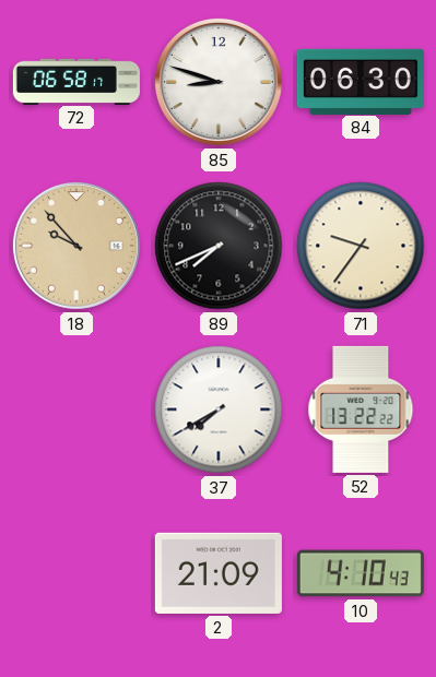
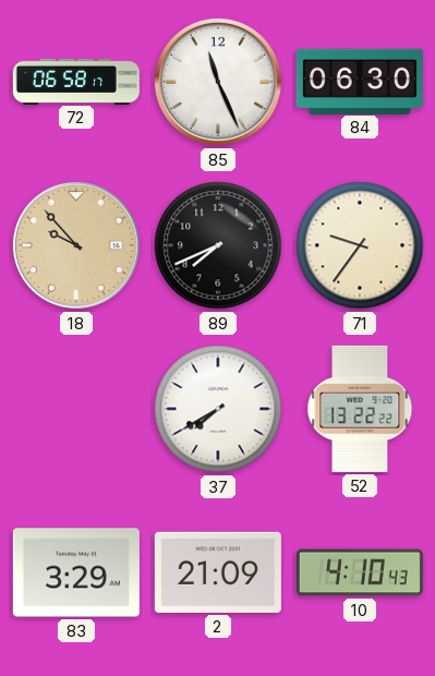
85: 8:48 -> 11:26 (218, 82)
83: none -> 3:29 (76, 572)
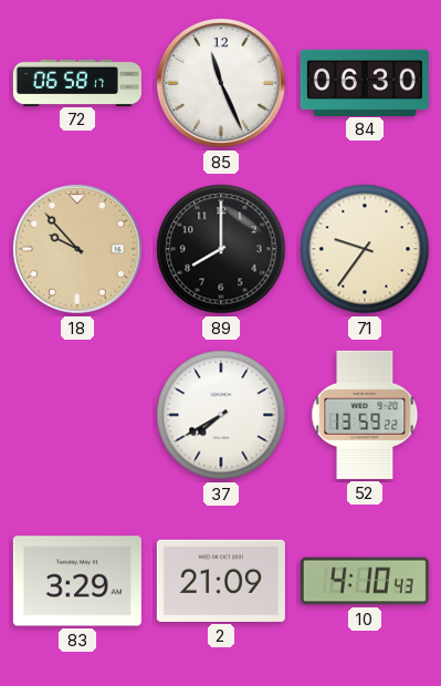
89: 7:41 -> 8:00 (221, 249)
52: 13:22 -> 13:59 (365, 415)
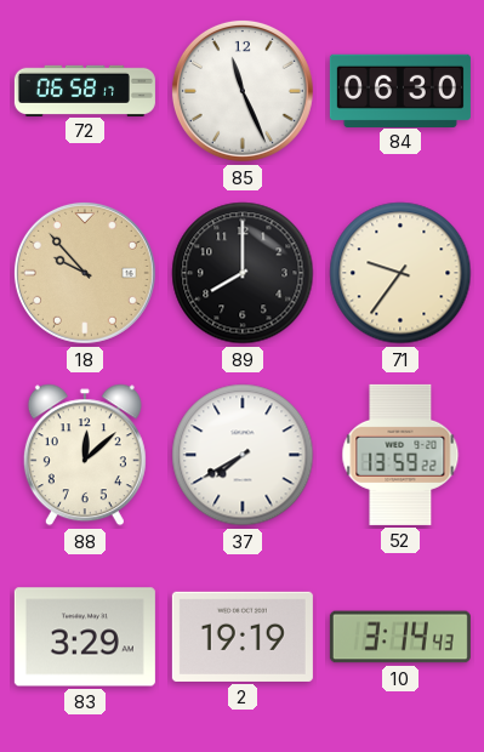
88: none -> 12:08 (85, 455)
2: 21:09 -> 19:19 (243, 637)
10: 4:10 -> 3:14 (400, 637)
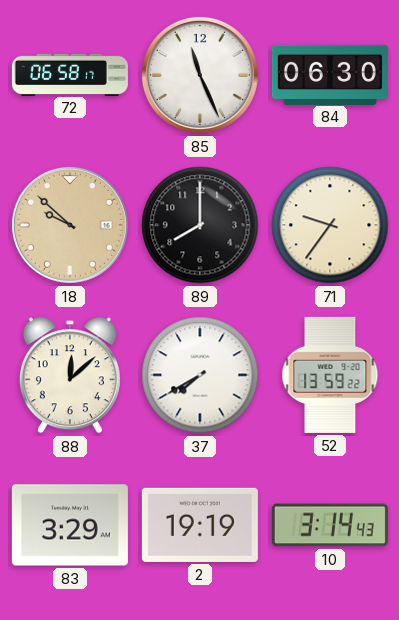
18: 9:53 -> 9:52 (70, 225)
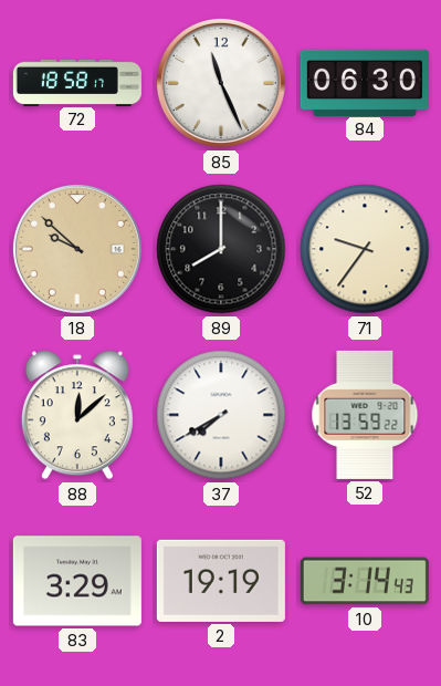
72: 06:58 -> 18:58 (77, 82)
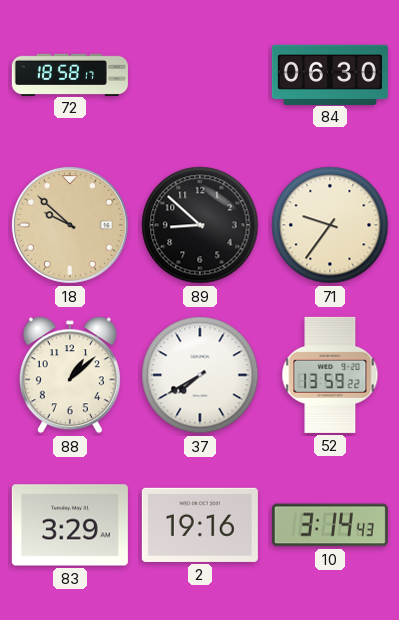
85: 11:26 -> none (221, 83)
89: 8:00 -> 8:52 (200, 225)
88: 12:08 -> 1:08 (70, 375)
2: 19:19 -> 19:16 (200, 525)
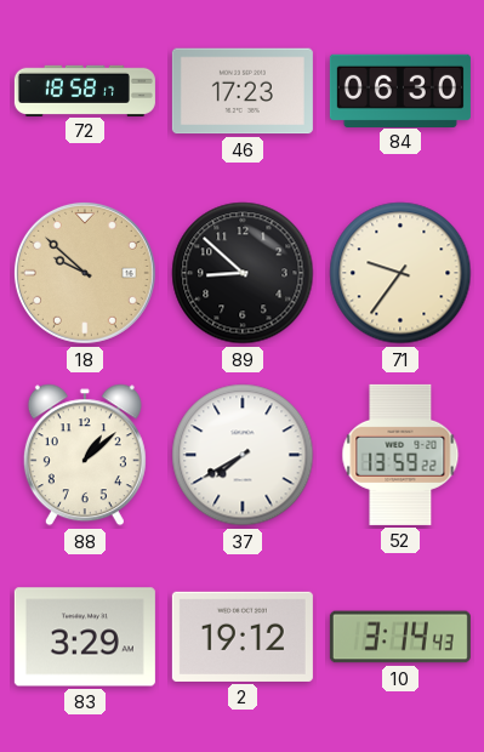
46: none -> 17:23 (243, 91)
2: 19:16 -> 19:12 (243, 637)
